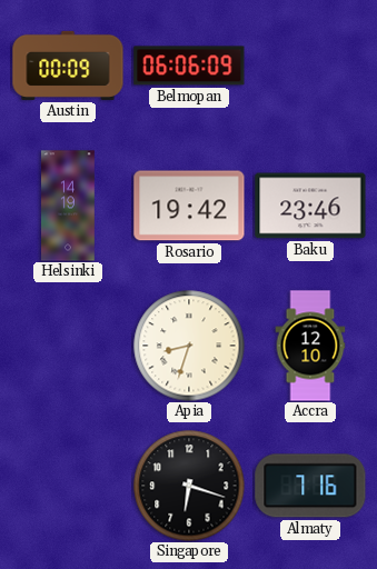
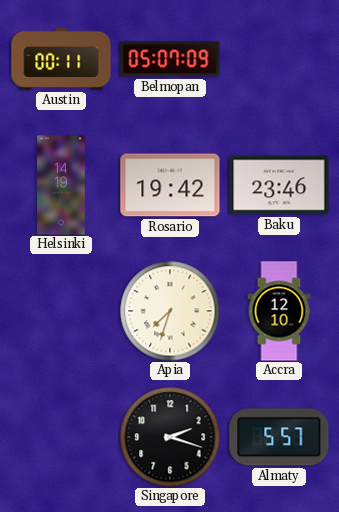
Austin: 00:09 -> 00:11 (61, 59)
Belmopan: 06:06 -> 05:07 (170, 59)
Apia: 8:33 -> 7:33 (170, 311)
Singapore: 6:18 -> 2:18 (170, 437)
Almaty: 7:16 -> 5:57 (279, 437)
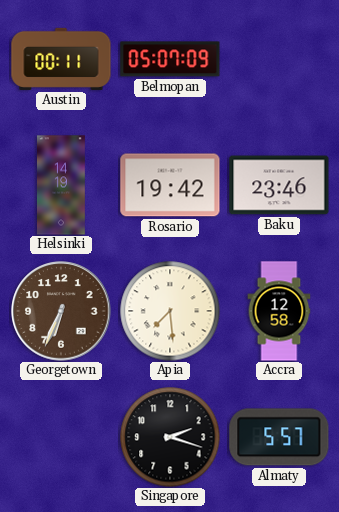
Georgetown: none -> 6:34 (61, 311)
Apia: 7:33 -> 7:29 (170, 311)
Accra: 12:10 -> 12:58 (279, 311)
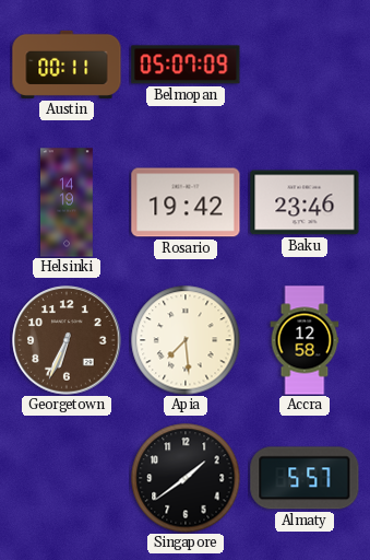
Singapore: 2:18 -> 1:39 (186, 478)
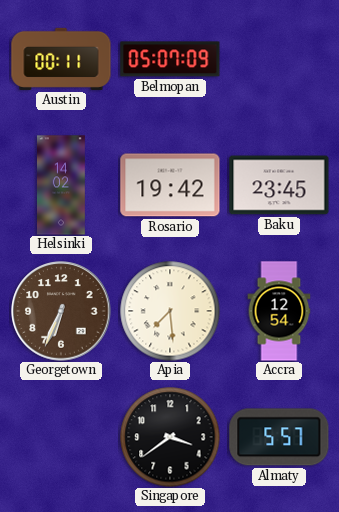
Helsinki: 14:19 -> 14:02 (62, 185)
Baku: 23:46 -> 23:45 (279, 185)
Accra: 12:58 -> 12:54 (279, 311)
Singapore: 1:39 -> 3:39 (170, 437)
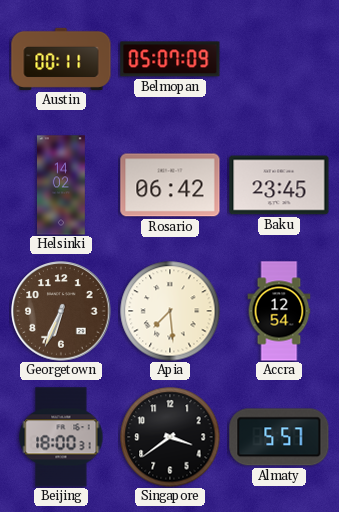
Rosario: 19:42 -> 06:42 (170, 185)
Beijing: none -> 18:00 (61, 437)
